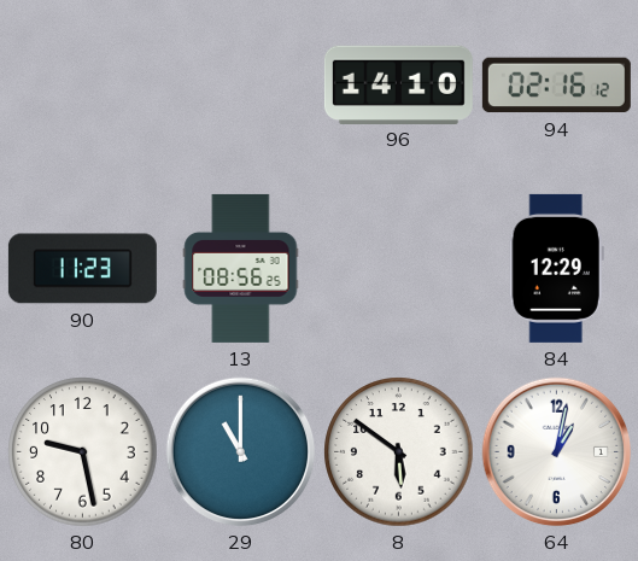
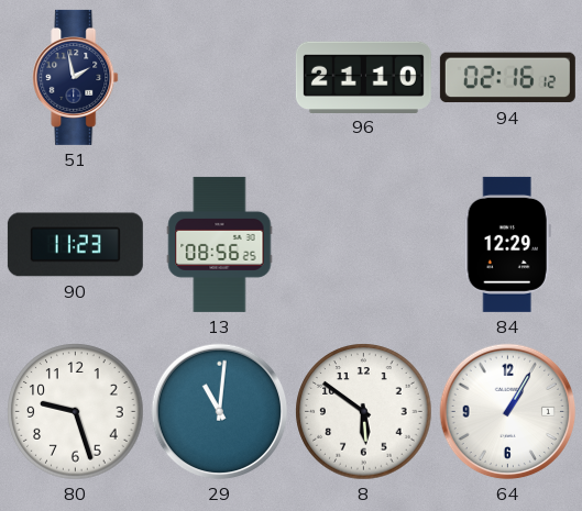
51: none -> 1:58 (76, 77)
96: 14:10 -> 21:10 (363, 77)
80: 9:28 -> 9:27 (76, 412)
29: 11:00 -> 11:01 (220, 412)
64: 1:02 -> 1:05 (508, 412)
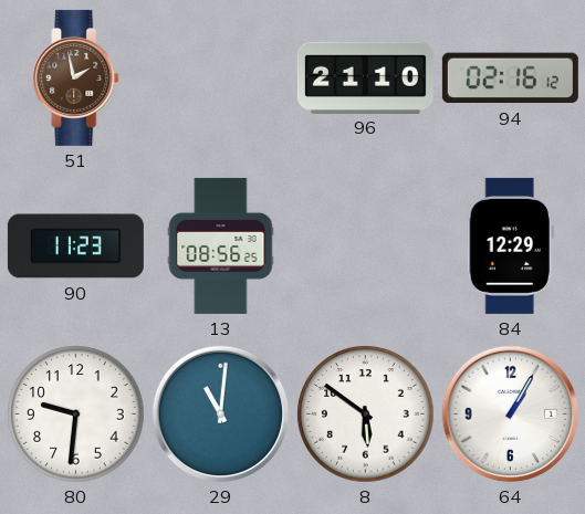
51 dial: navy -> brown (76, 77)
80: 9:27 -> 9:31 (76, 415)
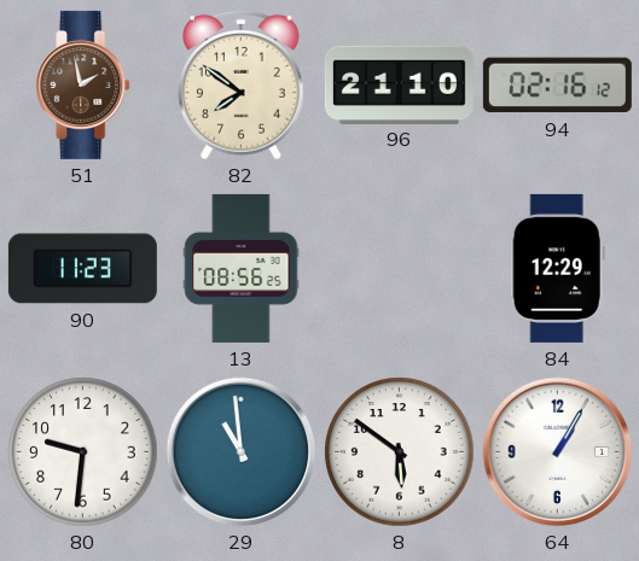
82: none -> 7:51 (242, 84)
29: 11:01 -> 10:59 (242, 452)
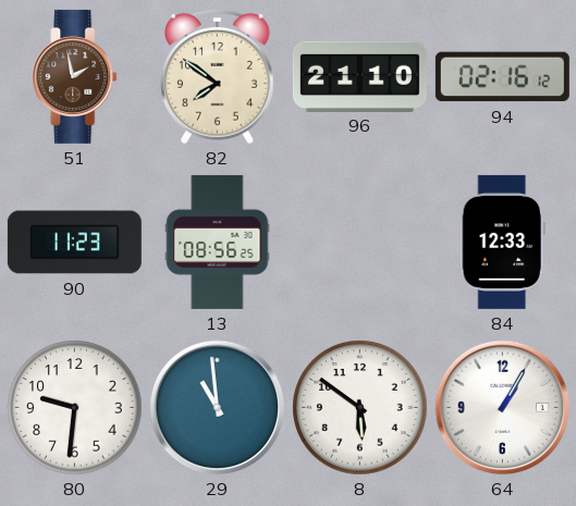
84: 12:29 -> 12:33 (502, 242)
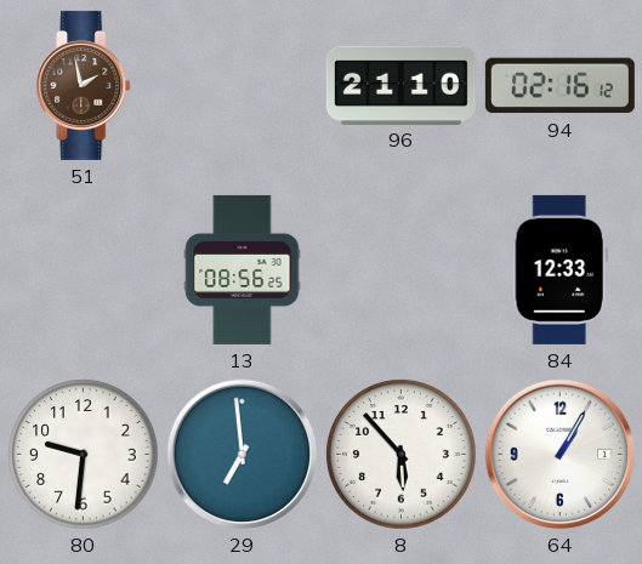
82: 7:51 -> none (218, 76)
90: 11:23 -> none (74, 243)
29: 10:59 -> 6:59 (243, 455)
8: 5:51 -> 5:53 (402, 455)
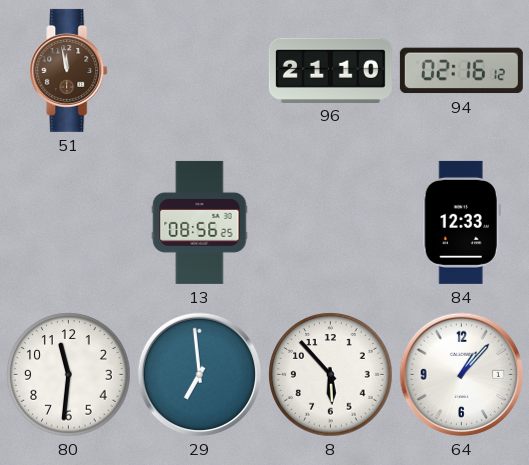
51: 1:58 -> 11:58 (69, 70)
80: 9:31 -> 11:31 (69, 375)
64: 1:05 -> 1:07 (462, 375)
